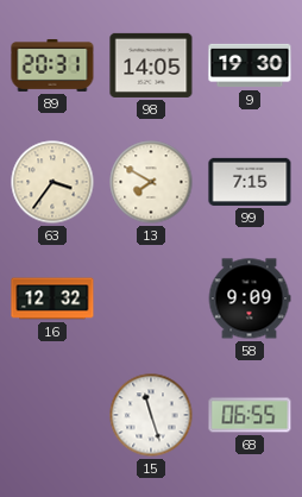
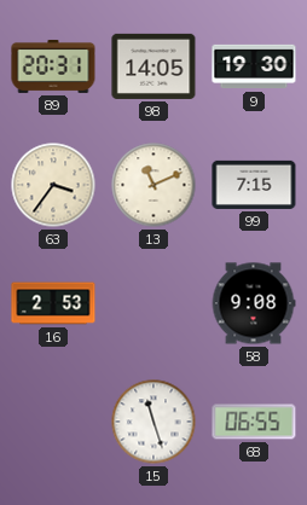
13: 7:50 -> 11:11 (153, 185)
16: 12:32 -> 2:53 (53, 303)
58: 9:09 -> 9:08 (254, 303)
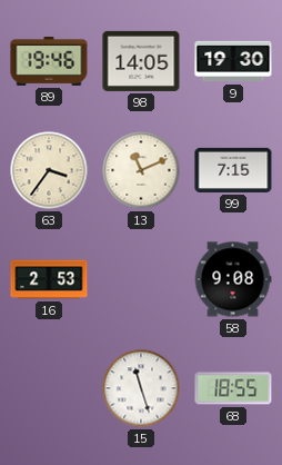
89: 20:31 -> 19:46 (49, 61)
68: 06:55 -> 18:55 (233, 388)
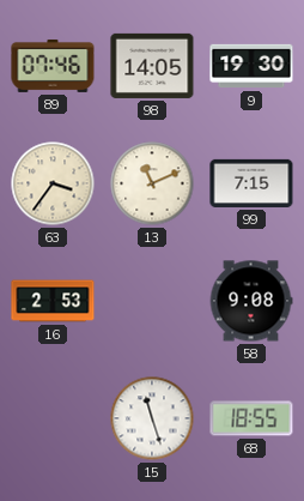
89: 19:46 -> 07:46 (53, 66)
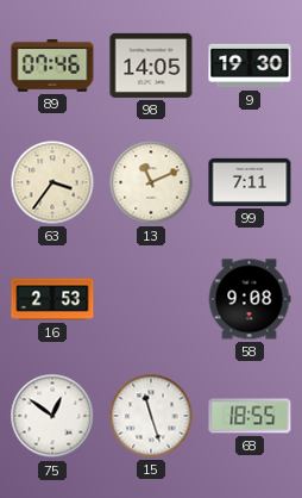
99: 7:15 -> 7:11 (250, 182)
75: none -> 12:51 (52, 416)
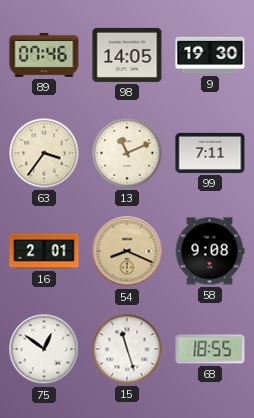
16: 2:53 -> 2:01 (44, 251)
54: none -> 8:19 (127, 251)
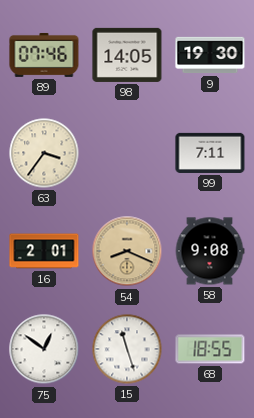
13: 11:11 -> none (127, 153)
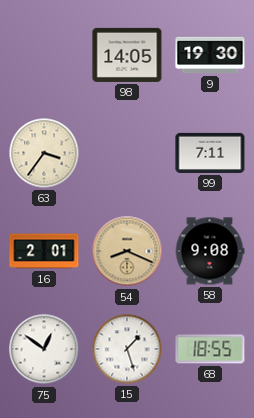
89: 07:46 -> none (44, 55)
15: 11:27 -> 1:27 (127, 349)
